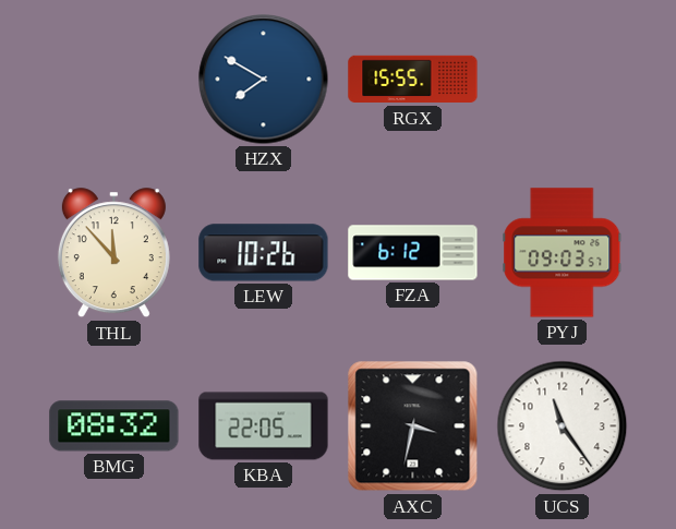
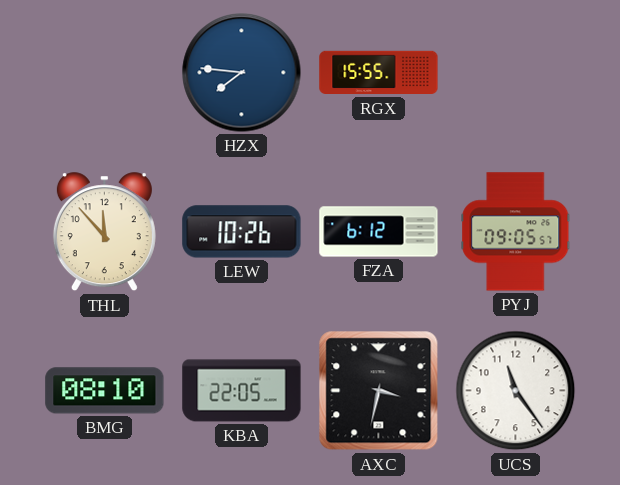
HZX: 7:50 -> 7:46 (242, 73)
PYJ: 09:03 -> 09:05 (516, 232)
BMG: 08:32 -> 08:10 (105, 391)
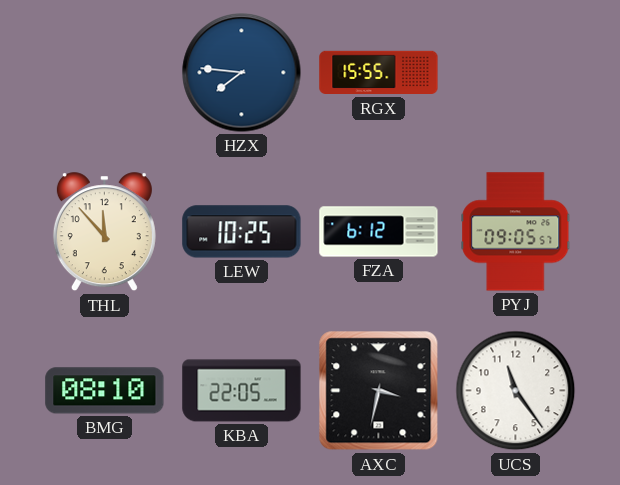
LEW: 10:26 -> 10:25 (242, 232)
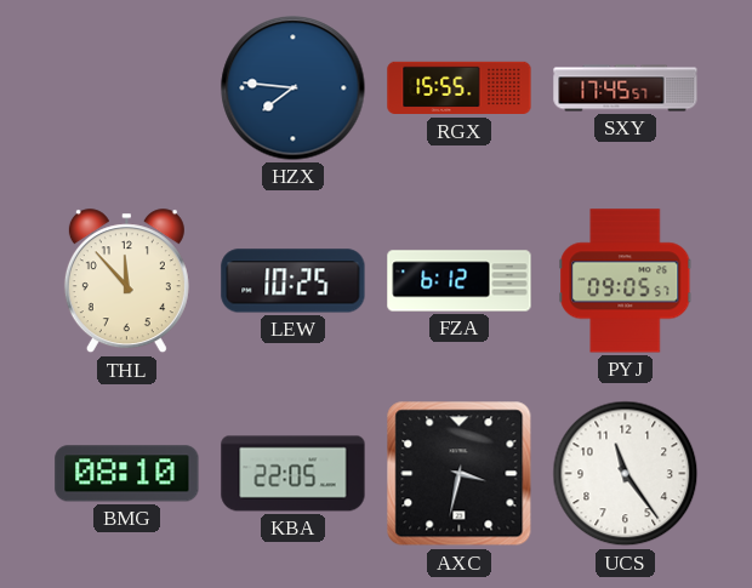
SXY: none -> 17:45 (626, 89)
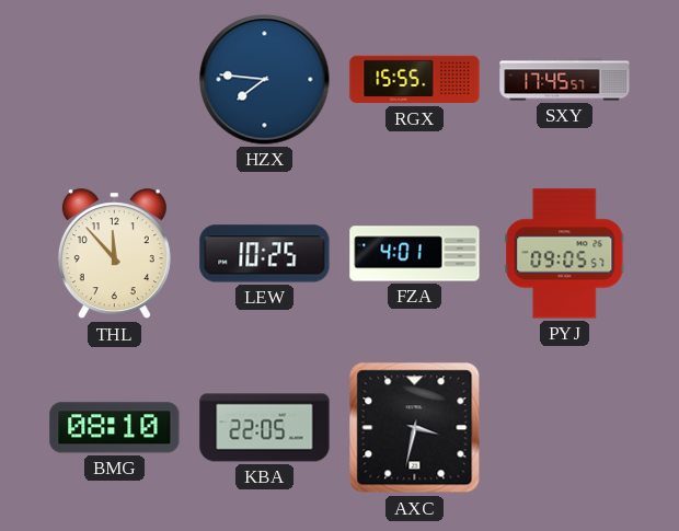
FZA: 6:12 -> 4:01 (415, 254)
UCS: 11:24 -> none (626, 474)
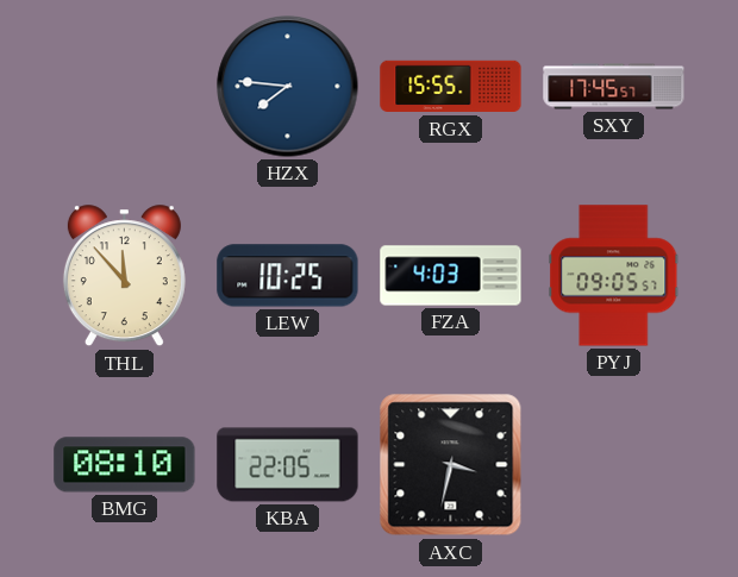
FZA: 4:01 -> 4:03 (451, 276)
